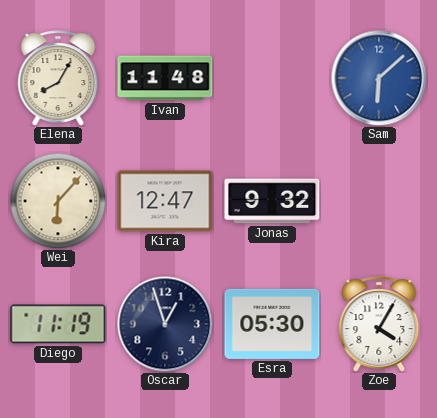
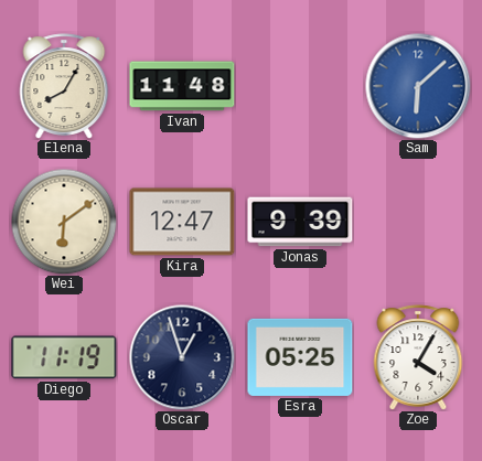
Wei: 6:07 -> 6:09 (64, 222)
Jonas: 9:32 -> 9:39 (300, 222)
Esra: 05:30 -> 05:25 (300, 357)
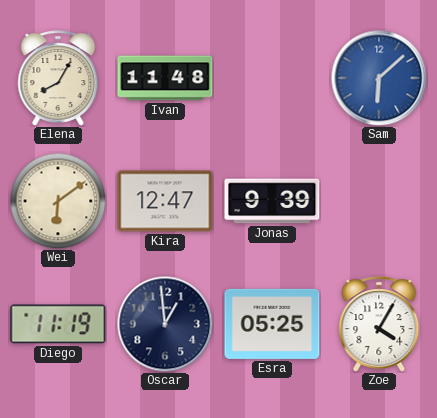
Oscar: 12:57 -> 12:59 (165, 324)
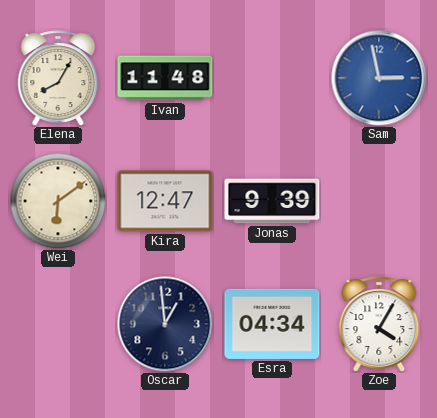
Sam: 6:08 -> 2:58 (379, 78)
Diego: 11:19 -> none (58, 324)
Esra: 05:25 -> 04:34 (272, 324)
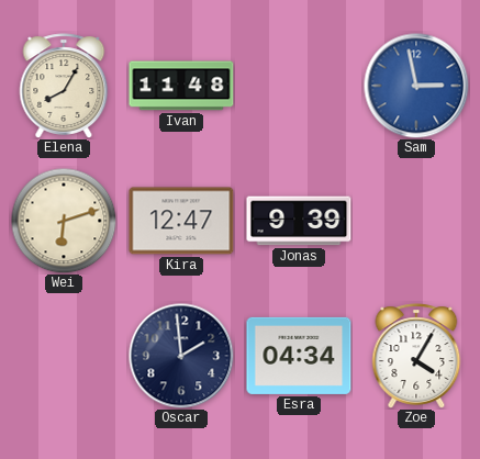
Wei: 6:09 -> 6:12 (64, 221)
Oscar: 12:59 -> 1:59 (181, 356)
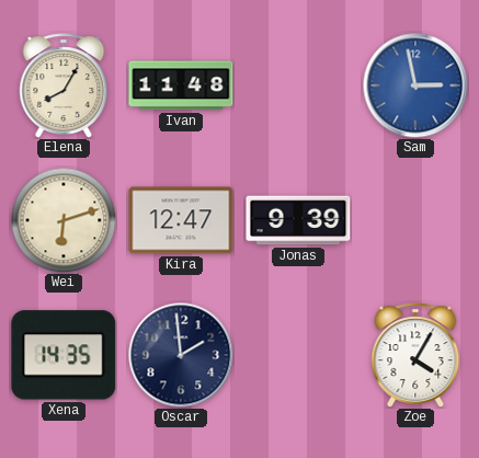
Xena: none -> 14:35 (64, 355)
Esra: 04:34 -> none (299, 356)
